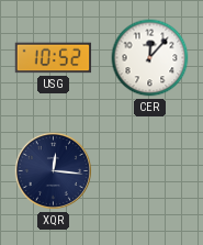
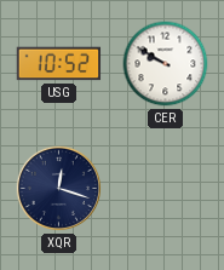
CER: 12:07 -> 9:50 (166, 64)
XQR: 12:16 -> 12:18 (58, 188)
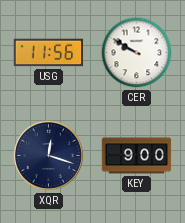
USG: 10:52 -> 11:56 (49, 53)
KEY: none -> 9:00 (137, 156)
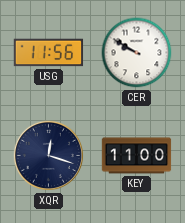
KEY: 9:00 -> 11:00 (137, 156)
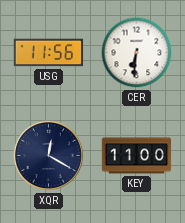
CER: 9:50 -> 6:31 (137, 53)
XQR: 12:18 -> 12:20 (48, 155)
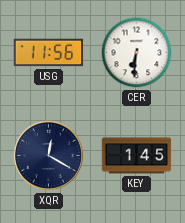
KEY: 11:00 -> 1:45 (137, 156)
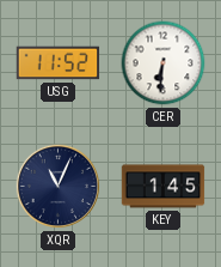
USG: 11:56 -> 11:52 (59, 63)
XQR: 12:20 -> 11:04 (57, 186)
